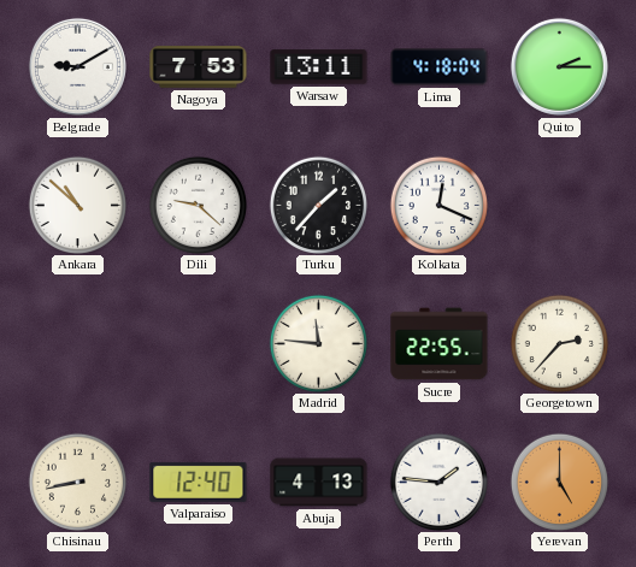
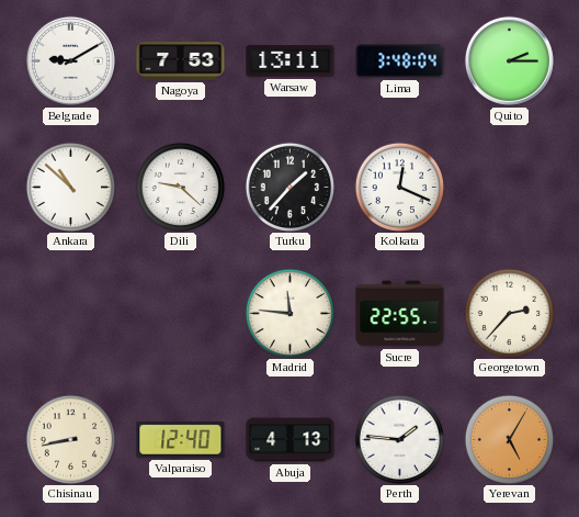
Lima: 4:18 -> 3:48 (400, 61)
Yerevan: 5:00 -> 5:05 (509, 439)
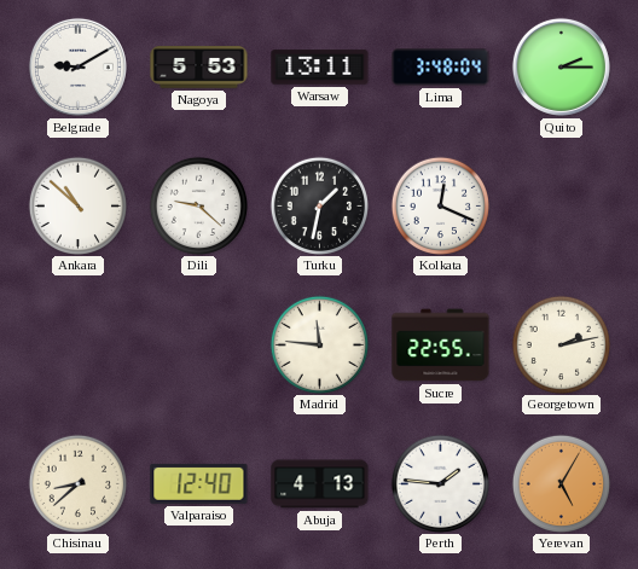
Nagoya: 7:53 -> 5:53 (199, 68)
Turku: 1:37 -> 1:32 (319, 205)
Georgetown: 2:37 -> 2:13 (561, 344)
Chisinau: 8:43 -> 8:38 (77, 483)
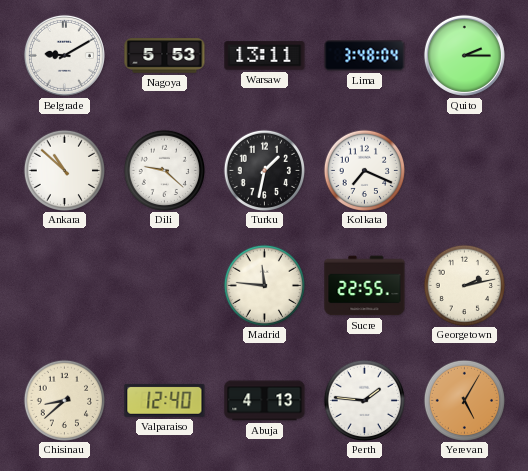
Kolkata: 12:19 -> 7:19 (364, 170)
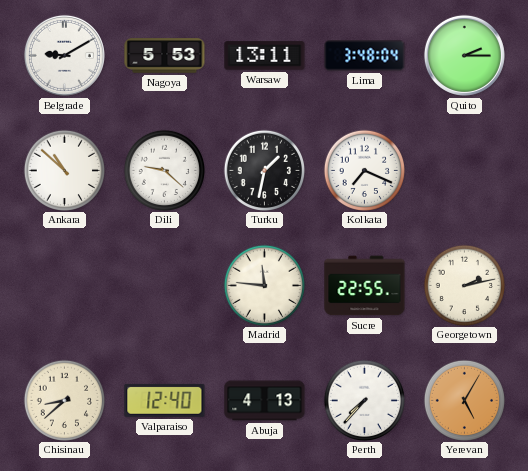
Perth: 1:46 -> 7:37 (364, 400)
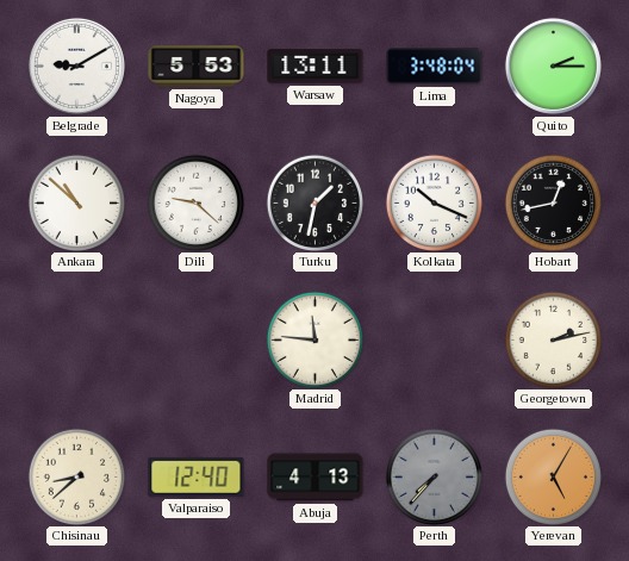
Kolkata: 7:19 -> 10:19 (434, 202)
Hobart: none -> 12:43 (553, 202)
Sucre: 22:55 -> none (365, 286)
Perth dial: white -> grey (434, 476)
